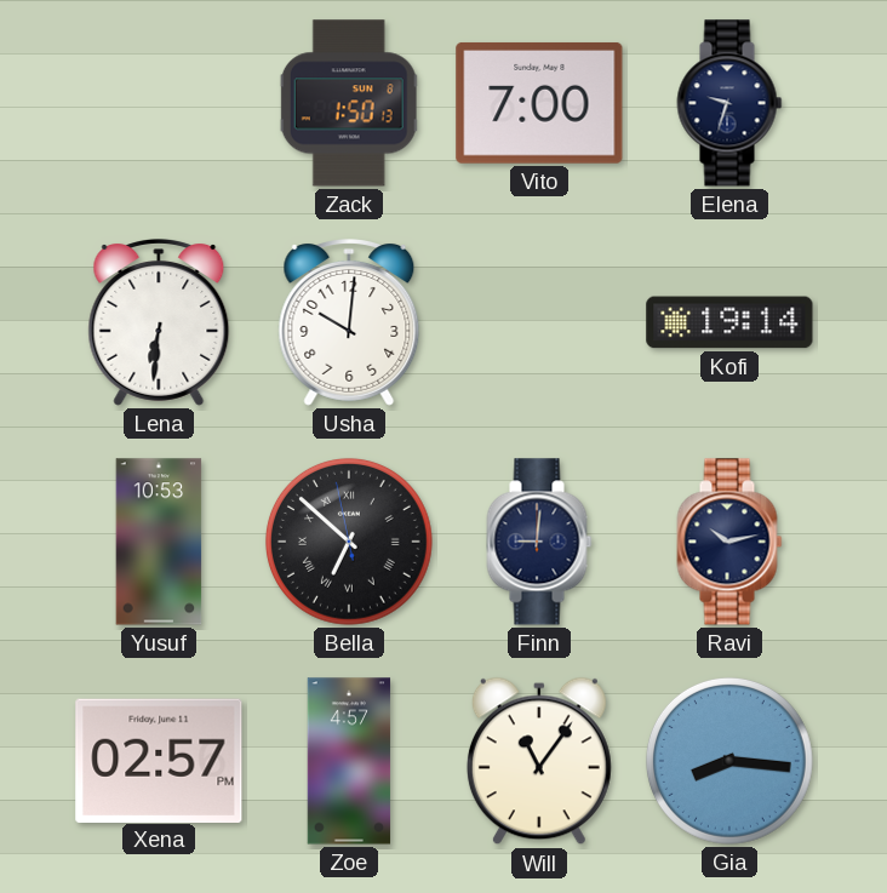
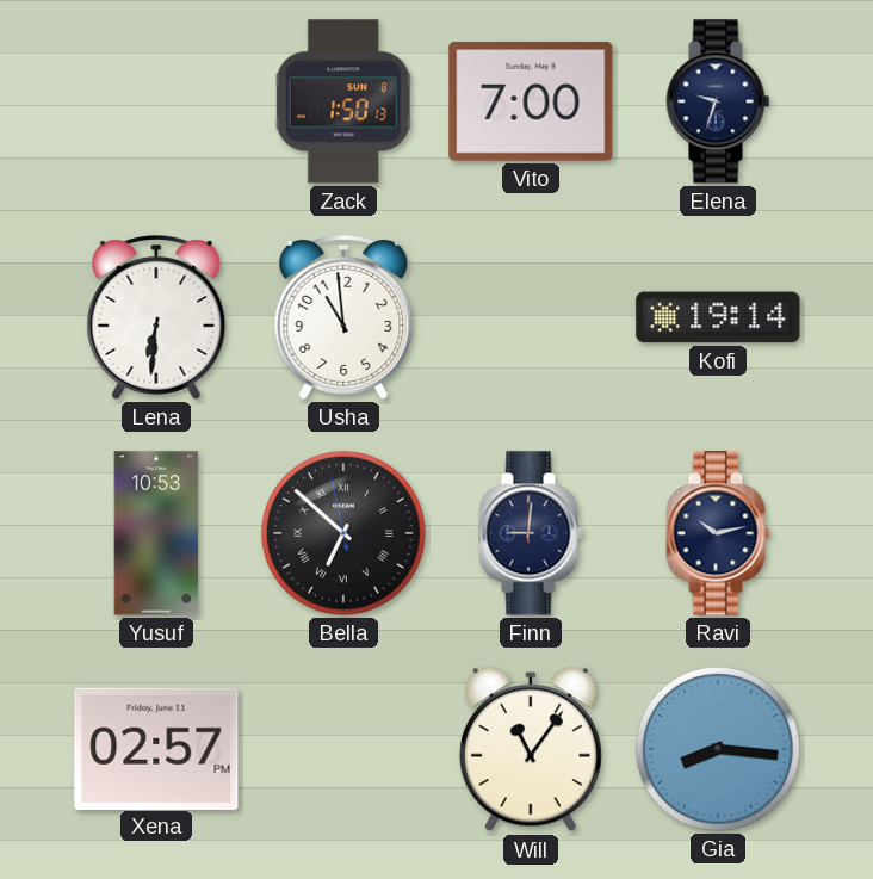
Usha: 10:01 -> 10:59 (343, 318)
Zoe: 4:57 -> none (349, 761)
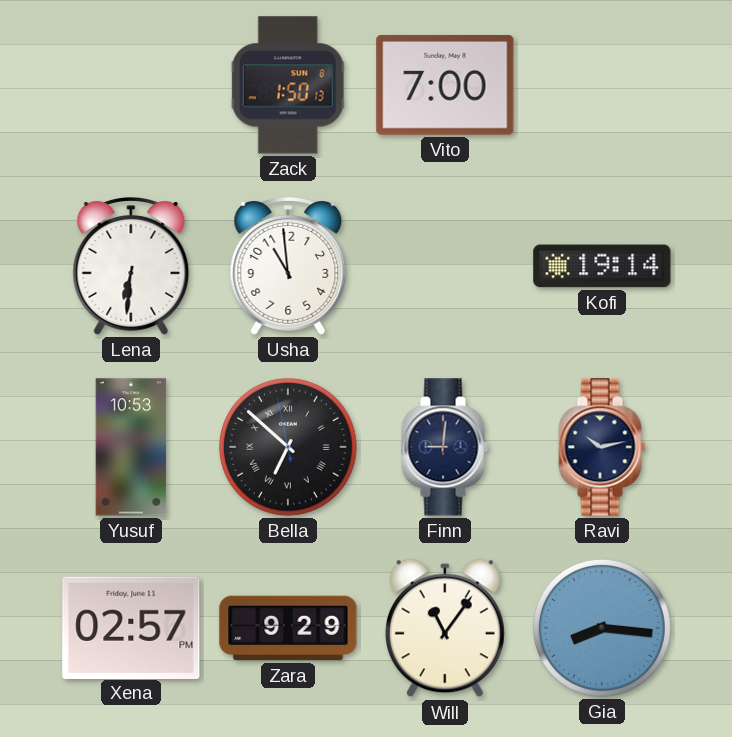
Elena: 9:33 -> none (718, 101)
Zara: none -> 9:29 (288, 628)
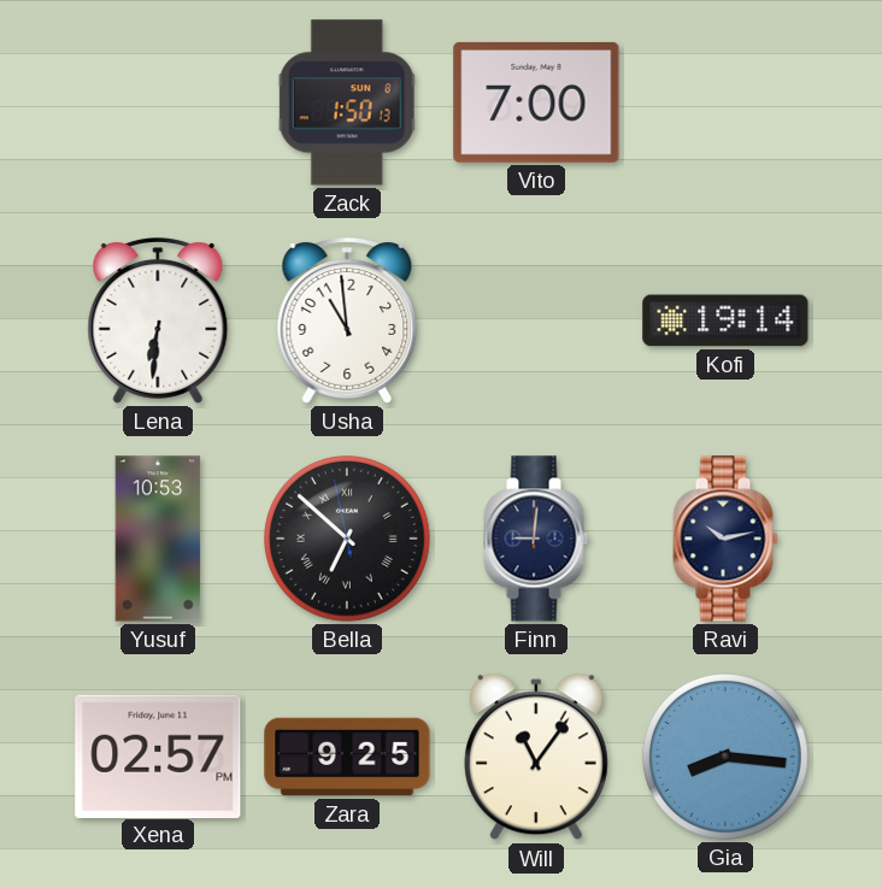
Zara: 9:29 -> 9:25 (347, 757)
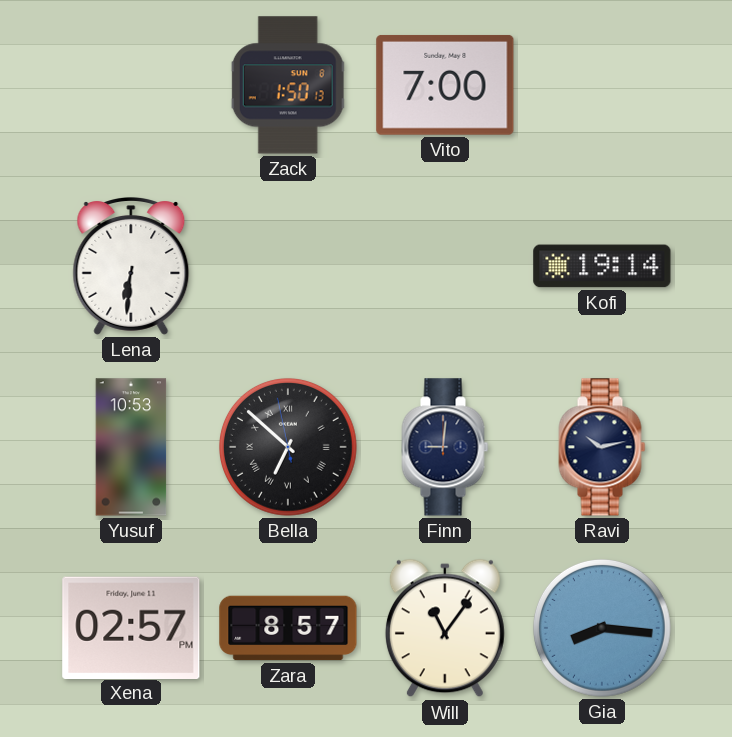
Usha: 10:59 -> none (347, 322)
Zara: 9:25 -> 8:57 (288, 628)
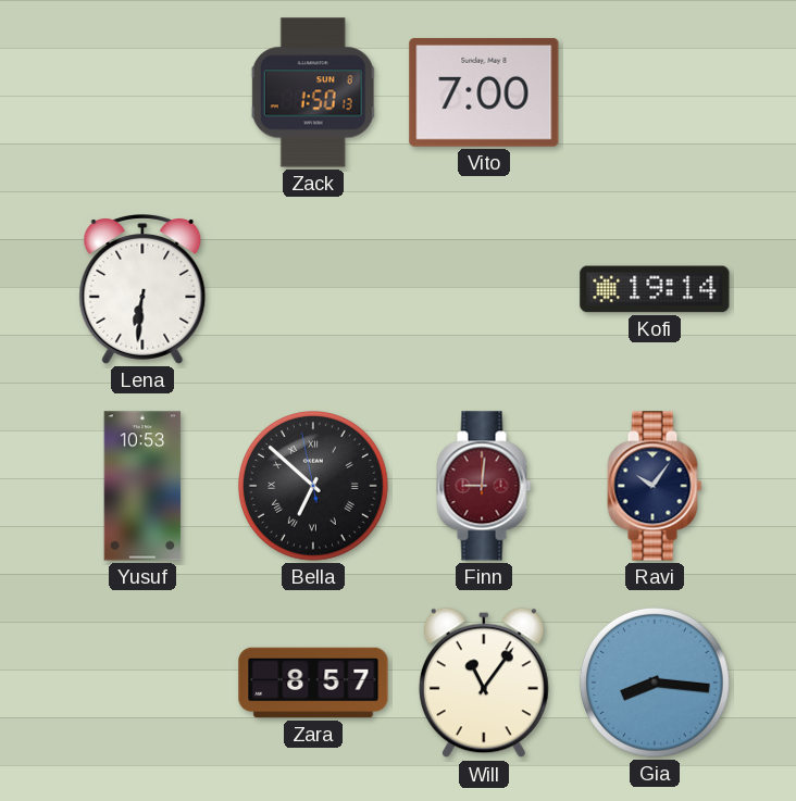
Finn dial: navy -> burgundy (484, 486)
Ravi: 10:13 -> 10:06 (655, 486)
Xena: 02:57 -> none (131, 627)
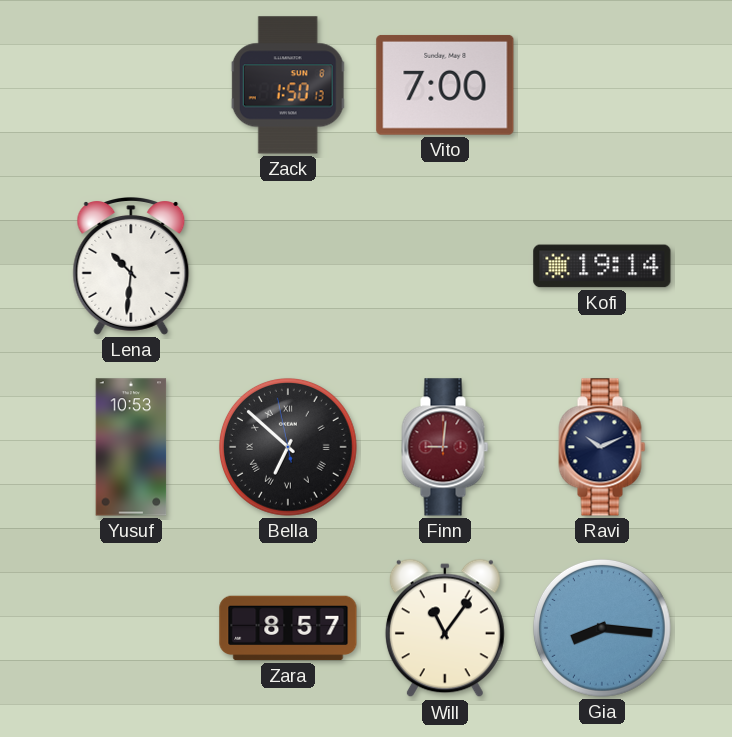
Lena: 6:31 -> 10:31 (131, 267)
Ravi: 10:06 -> 10:11 (602, 447)
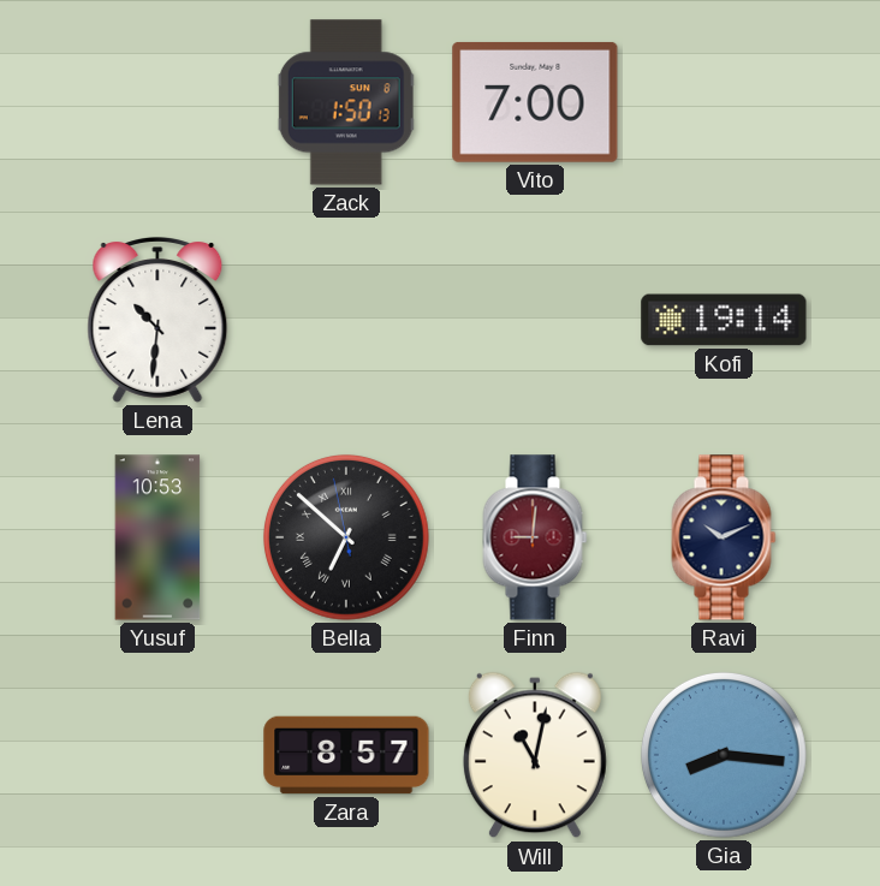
Will: 11:06 -> 11:02 (535, 755)
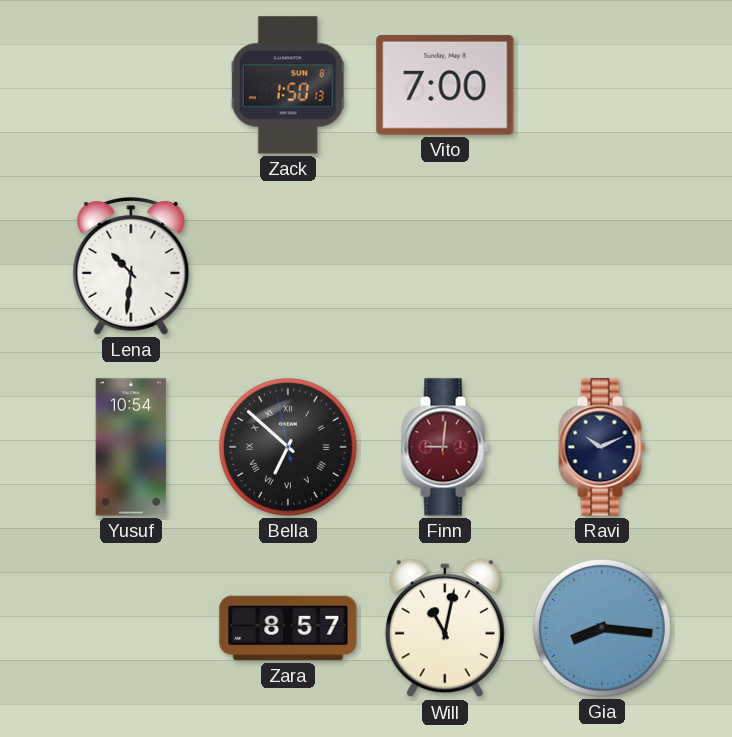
Kofi: 19:14 -> none (724, 320)
Yusuf: 10:53 -> 10:54 (131, 447)
